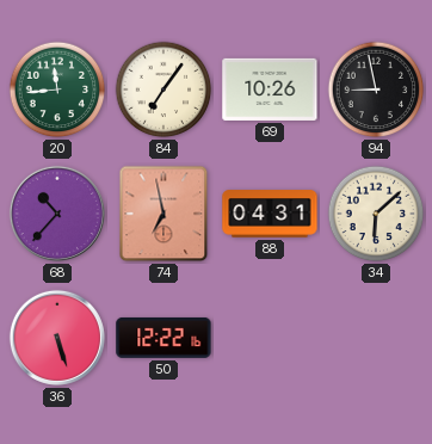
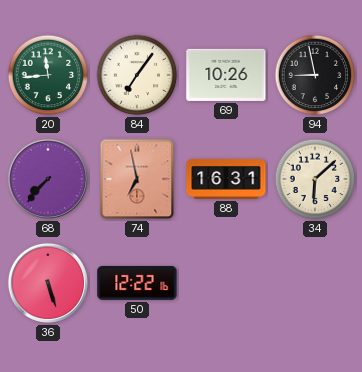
68: 10:37 -> 7:37 (48, 179)
88: 04:31 -> 16:31 (226, 179)
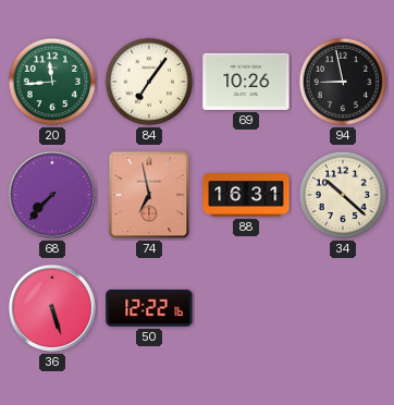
34: 6:08 -> 10:22 (343, 195)
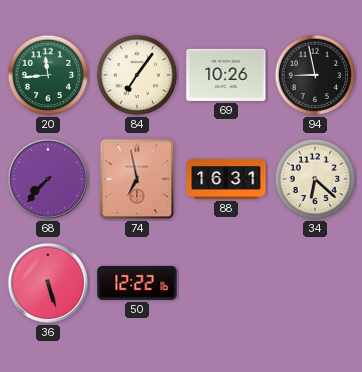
34: 10:22 -> 6:22 (315, 179)
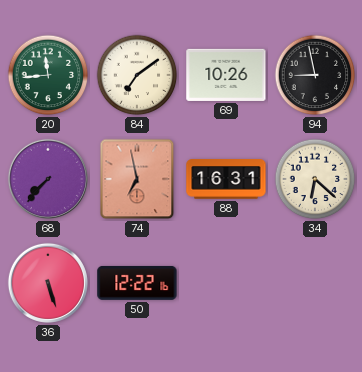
84: 7:06 -> 7:09 (137, 75)
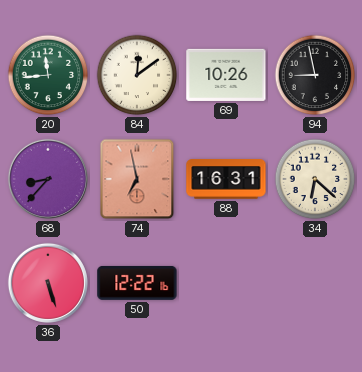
84: 7:09 -> 12:09 (137, 75)
68: 7:37 -> 8:37 (48, 179)
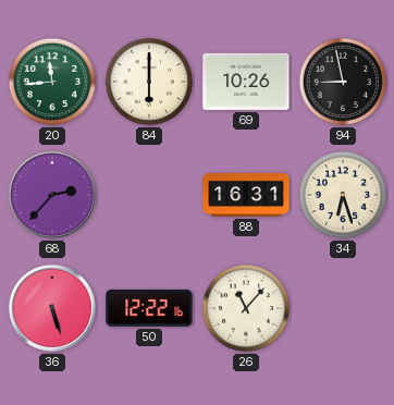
84: 12:09 -> 6:00 (149, 82)
68: 8:37 -> 2:37 (52, 195)
74: 6:58 -> none (137, 179)
34: 6:22 -> 6:27 (343, 195)
26: none -> 11:07 (246, 308)
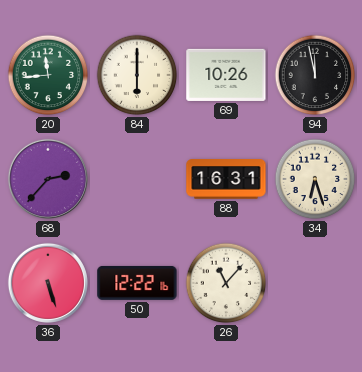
94: 8:58 -> 11:58 (315, 75)
